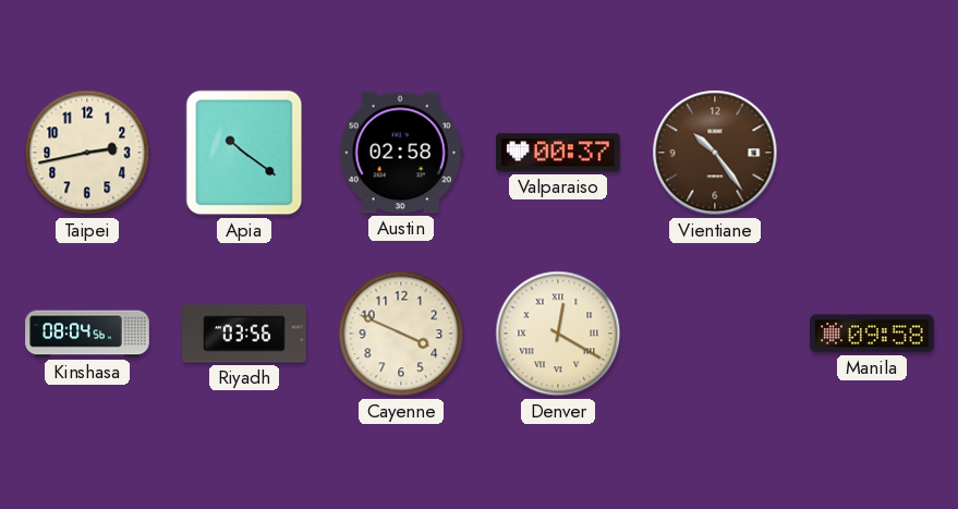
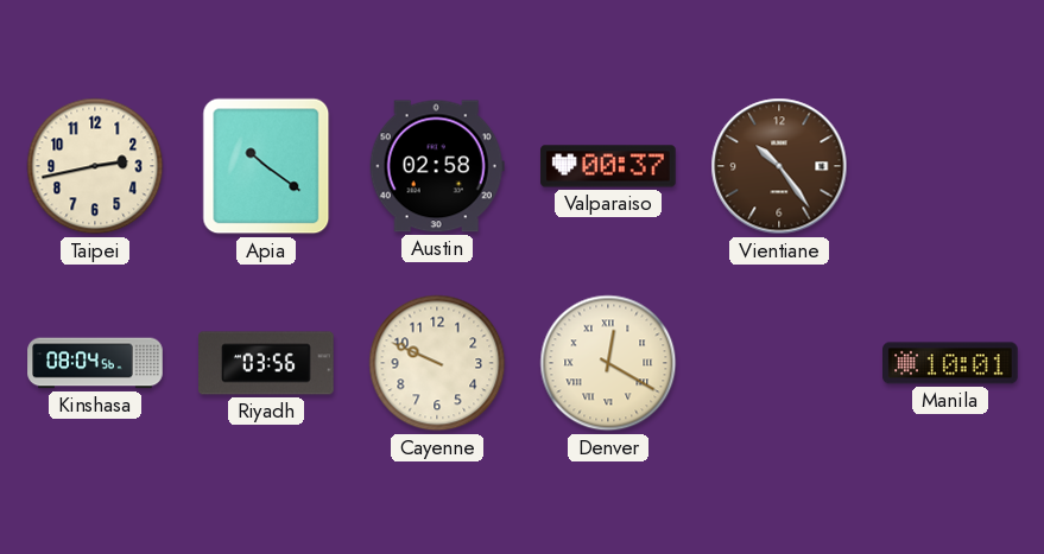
Cayenne: 3:49 -> 9:49 (437, 363)
Manila: 09:58 -> 10:01 (950, 363)
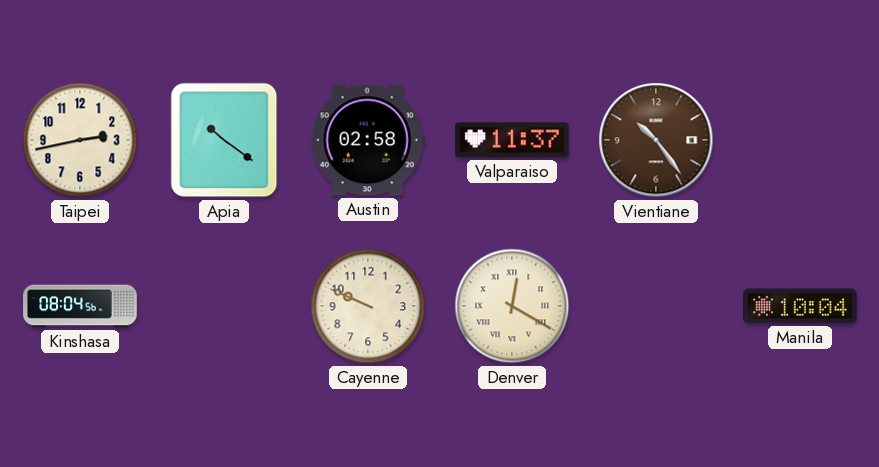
Valparaiso: 00:37 -> 11:37 (512, 140)
Riyadh: 03:56 -> none (267, 363)
Manila: 10:01 -> 10:04 (800, 306)
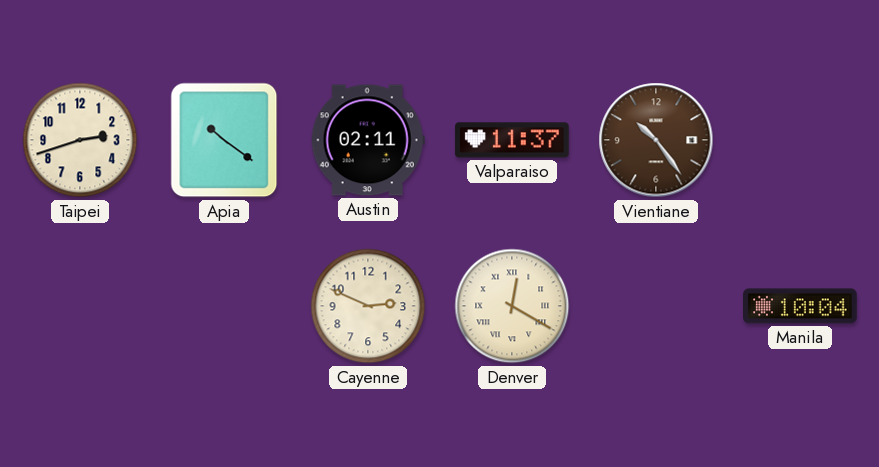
Taipei: 2:43 -> 2:42 (80, 140)
Austin: 02:58 -> 02:11 (368, 140)
Kinshasa: 08:04 -> none (80, 306)
Cayenne: 9:49 -> 2:49 (368, 306)
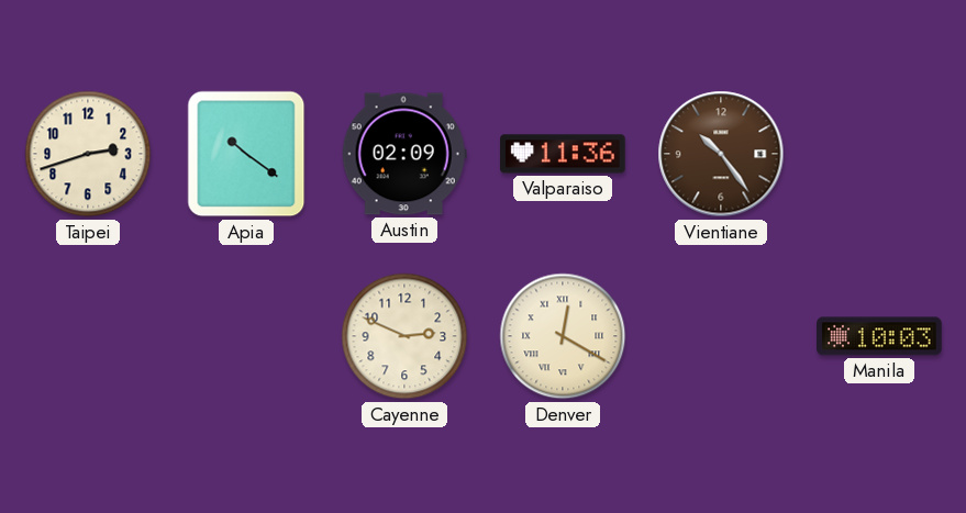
Austin: 02:11 -> 02:09 (404, 154)
Valparaiso: 11:37 -> 11:36 (563, 154)
Manila: 10:04 -> 10:03 (879, 336)
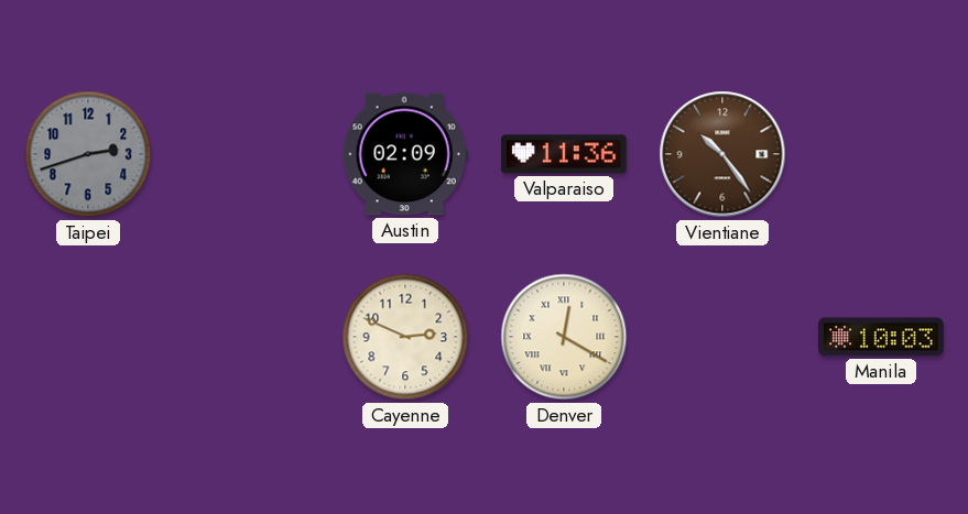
Taipei dial: cream -> grey (88, 154)
Apia: 10:21 -> none (246, 154)
